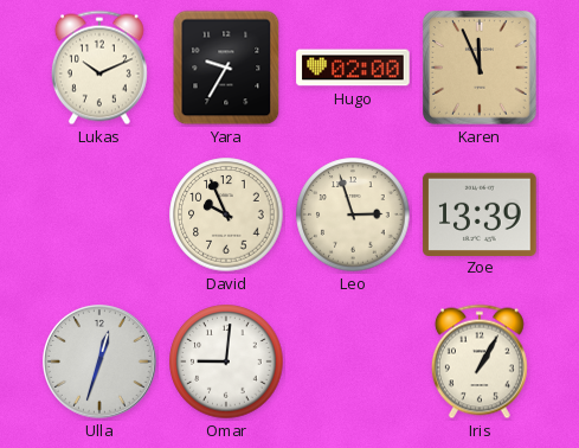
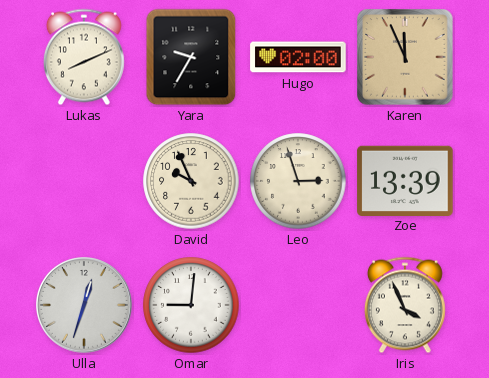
Lukas: 10:11 -> 8:11 (84, 57)
Iris: 1:05 -> 3:56 (405, 305)
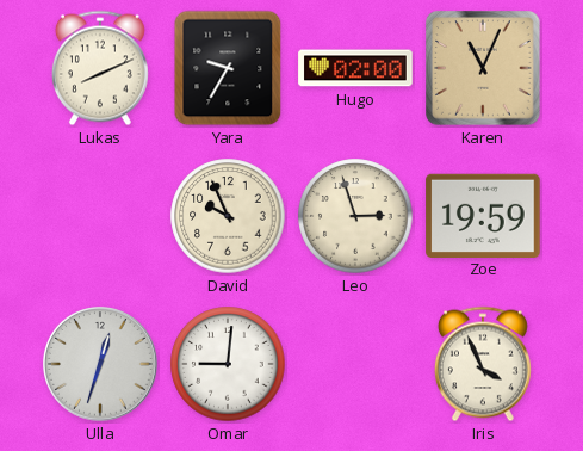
Karen: 11:56 -> 11:04 (483, 68)
Zoe: 13:39 -> 19:59 (483, 215)
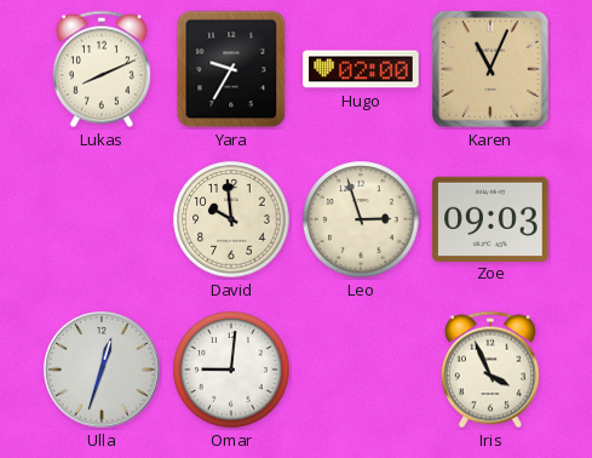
David: 9:56 -> 9:59 (231, 219)
Zoe: 19:59 -> 09:03 (490, 218)
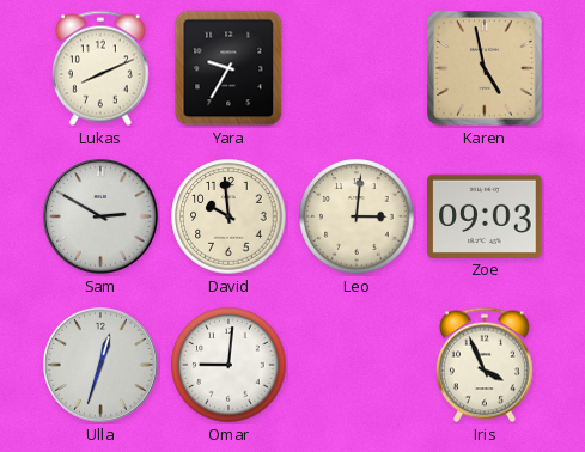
Hugo: 02:00 -> none (361, 69)
Karen: 11:04 -> 4:58 (485, 68)
Sam: none -> 2:50 (102, 218)
Leo: 2:57 -> 3:01 (357, 216)
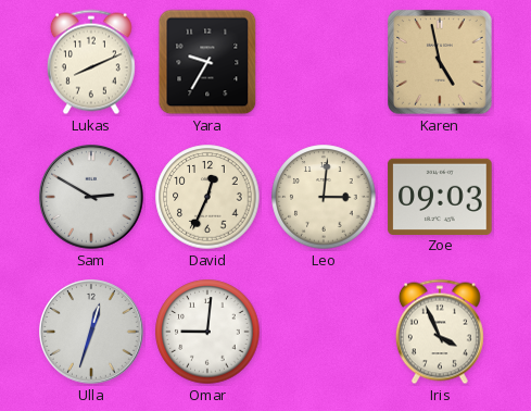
David: 9:59 -> 12:34 (207, 197)
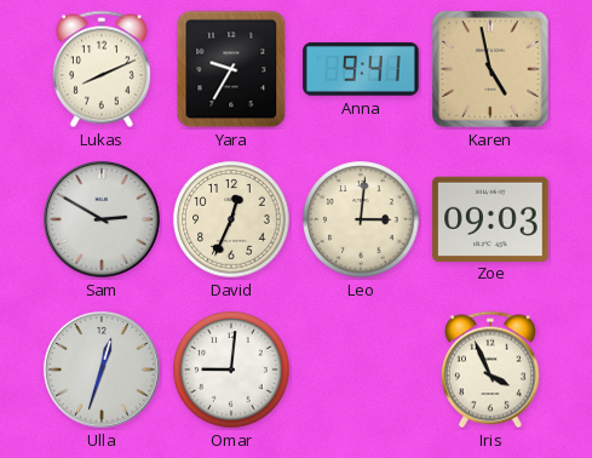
Anna: none -> 9:41 (361, 69)
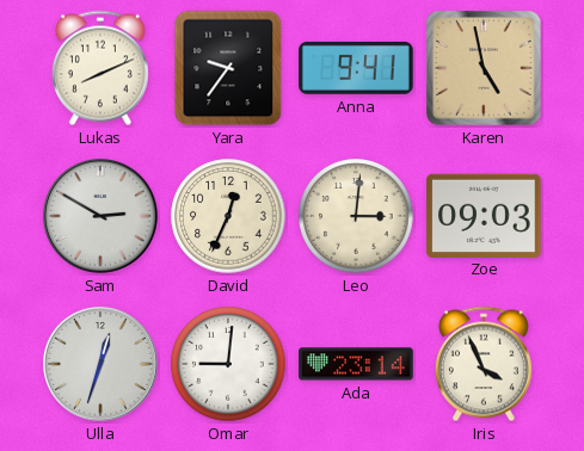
Yara: 9:35 -> 9:36 (228, 68)
Ada: none -> 23:14 (356, 364)
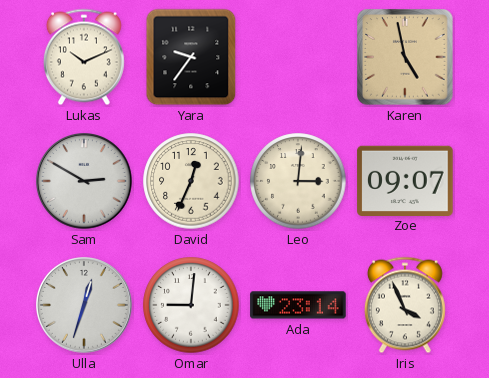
Lukas: 8:11 -> 10:11 (84, 57)
Anna: 9:41 -> none (356, 68)
Zoe: 09:03 -> 09:07 (405, 180)
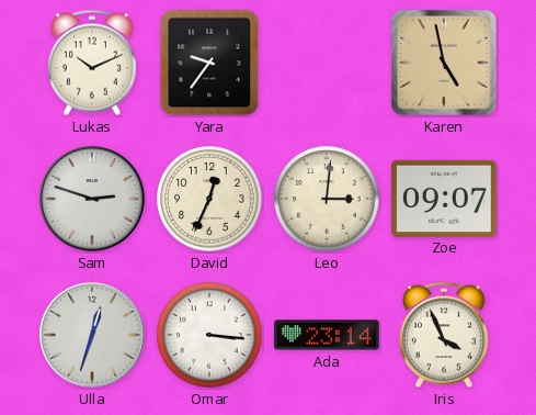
Sam: 2:50 -> 2:48 (93, 200)
Omar: 9:01 -> 3:16 (209, 335)
